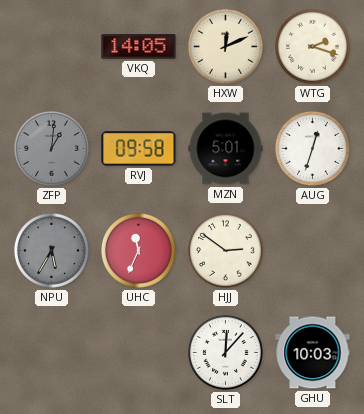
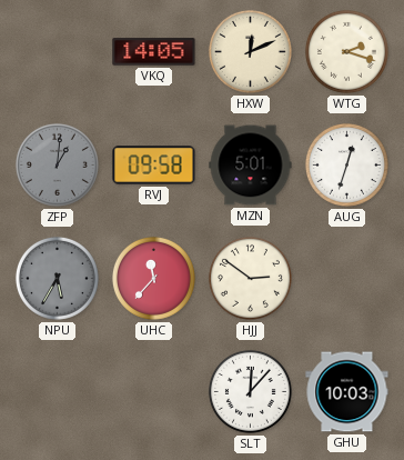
UHC: 11:34 -> 11:37 (153, 278)
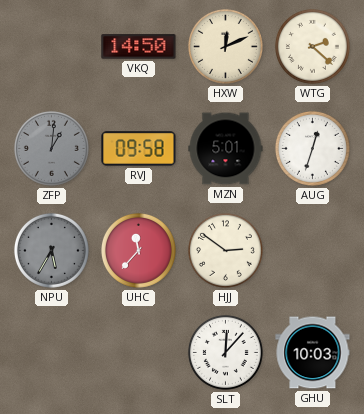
VKQ: 14:05 -> 14:50 (139, 47)
WTG: 2:18 -> 2:22 (312, 46)
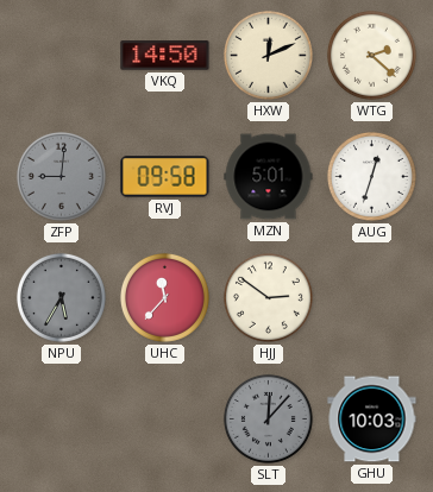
ZFP: 1:01 -> 9:01 (61, 176)
SLT dial: white -> grey (268, 418)
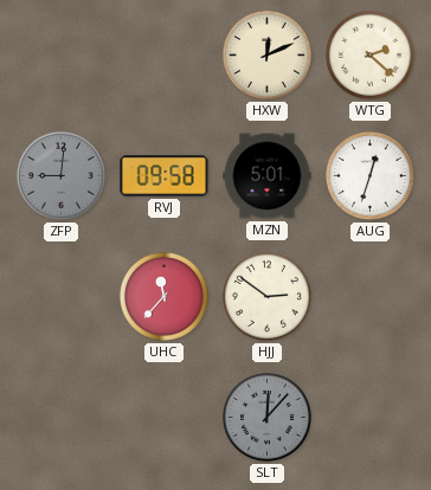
VKQ: 14:50 -> none (165, 56)
NPU: 5:35 -> none (61, 297)
GHU: 10:03 -> none (372, 420)
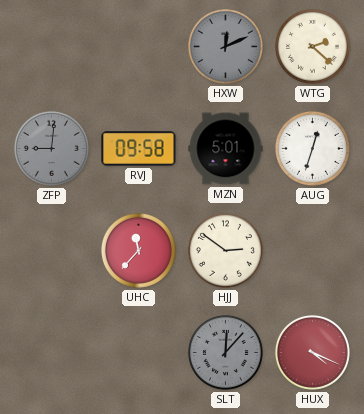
HXW dial: cream -> grey (225, 46)
HUX: none -> 4:19 (312, 352)
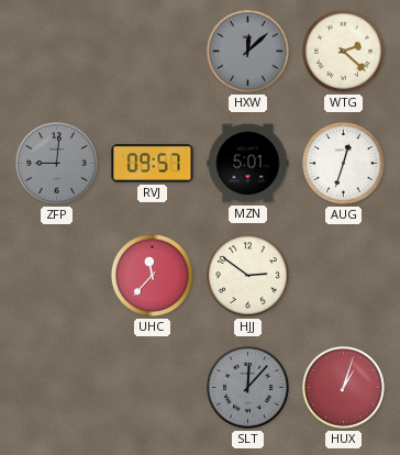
HXW: 12:11 -> 12:08 (247, 51)
RVJ: 09:58 -> 09:57 (153, 164)
HUX: 4:19 -> 1:03 (343, 387)
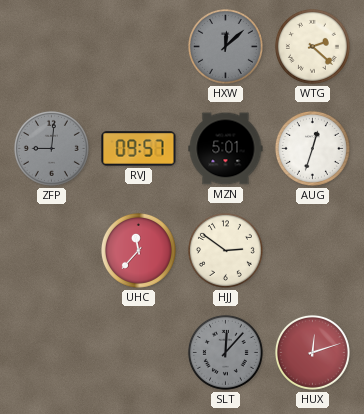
HUX: 1:03 -> 12:12 (312, 352)
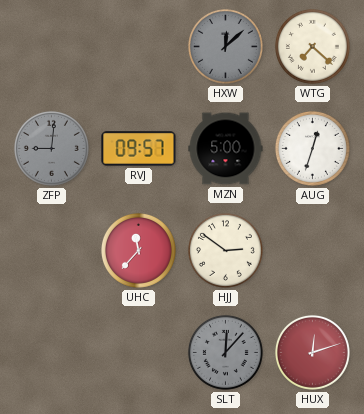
WTG: 2:22 -> 7:22 (312, 46)
MZN: 5:01 -> 5:00 (226, 149)
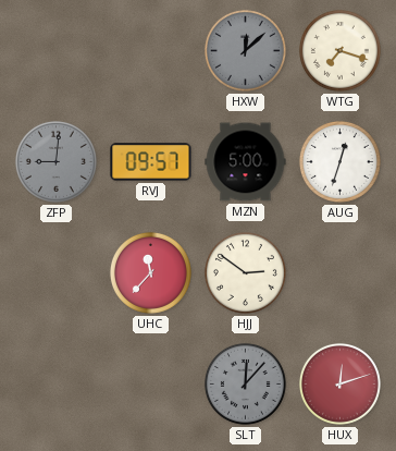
WTG: 7:22 -> 7:18 (339, 50)
